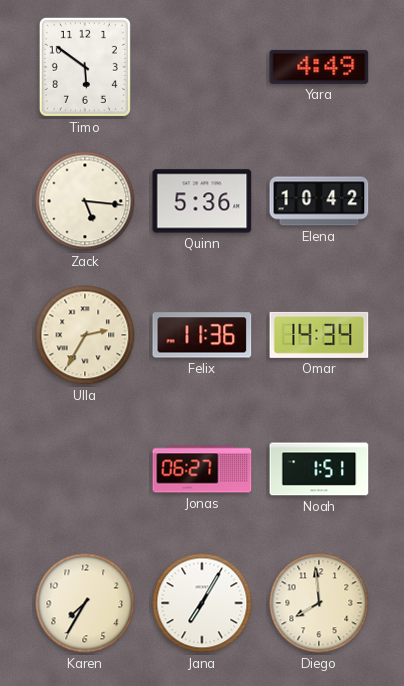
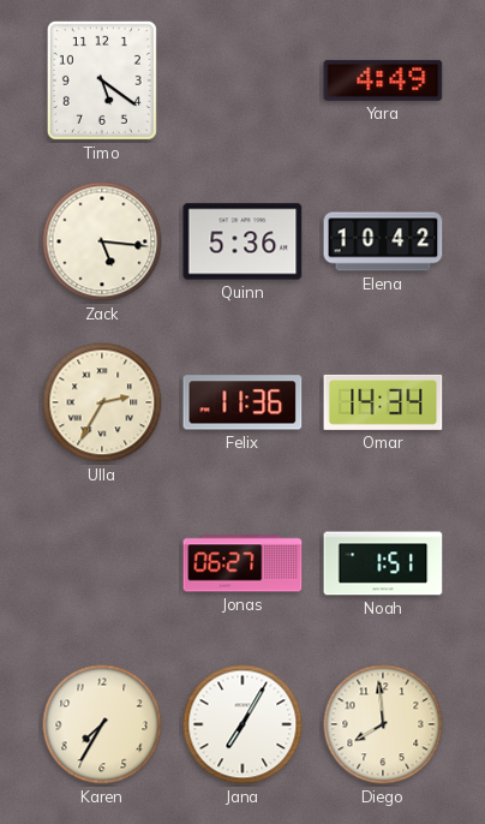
Timo: 5:51 -> 5:21 (102, 80)
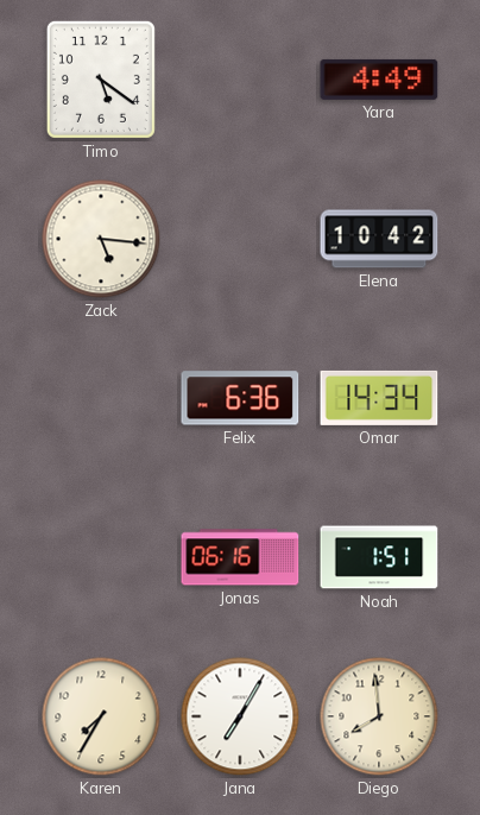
Quinn: 5:36 -> none (242, 241)
Ulla: 2:35 -> none (102, 402)
Felix: 11:36 -> 6:36 (240, 398)
Jonas: 06:27 -> 06:16 (240, 557)
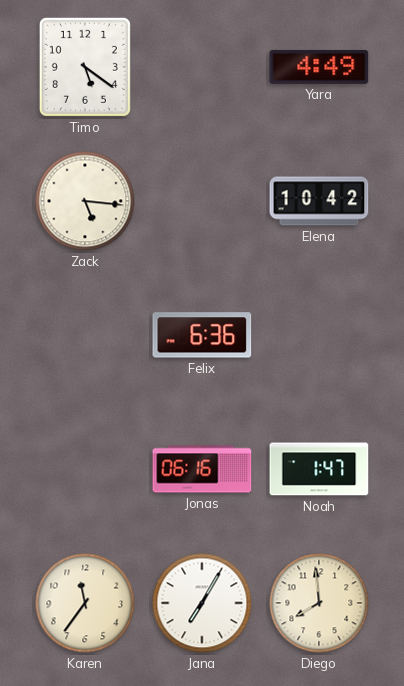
Omar: 14:34 -> none (379, 398)
Noah: 1:51 -> 1:47 (319, 469)
Karen: 7:35 -> 11:36 (85, 603)
